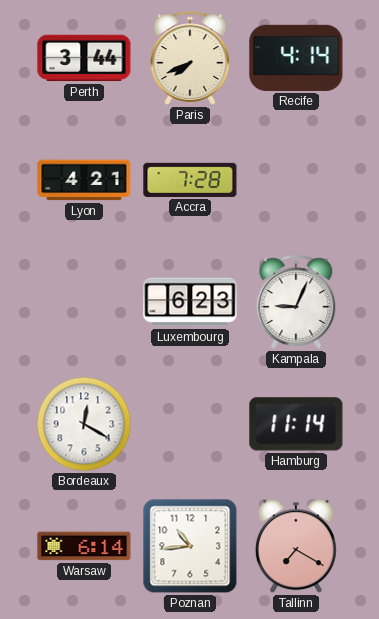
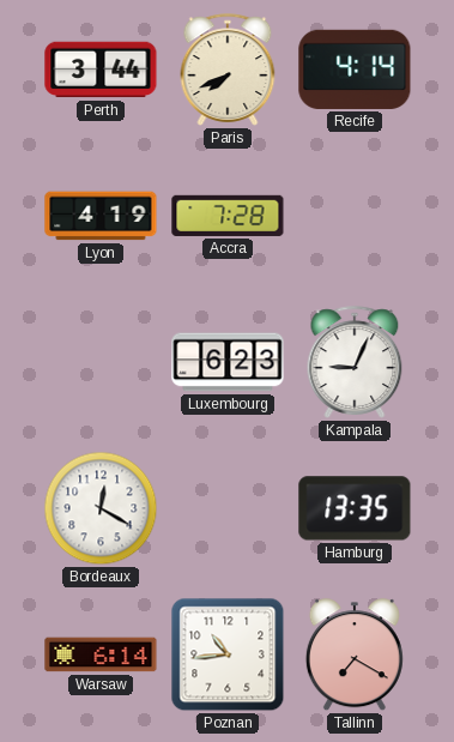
Lyon: 4:21 -> 4:19 (101, 216)
Hamburg: 11:14 -> 13:35 (355, 508)
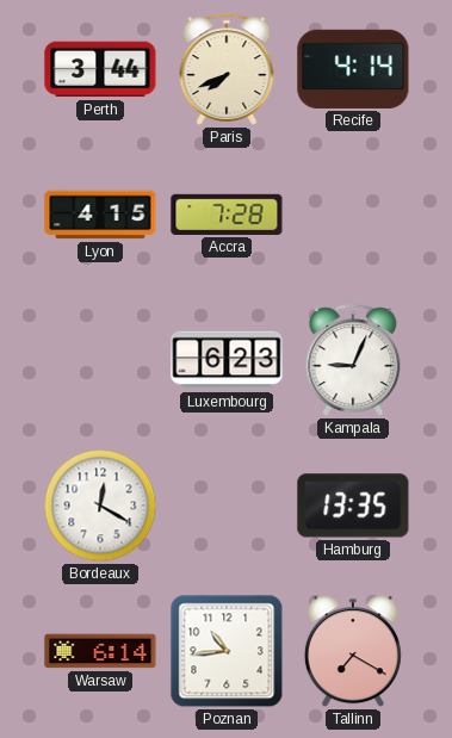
Lyon: 4:19 -> 4:15 (100, 215)
